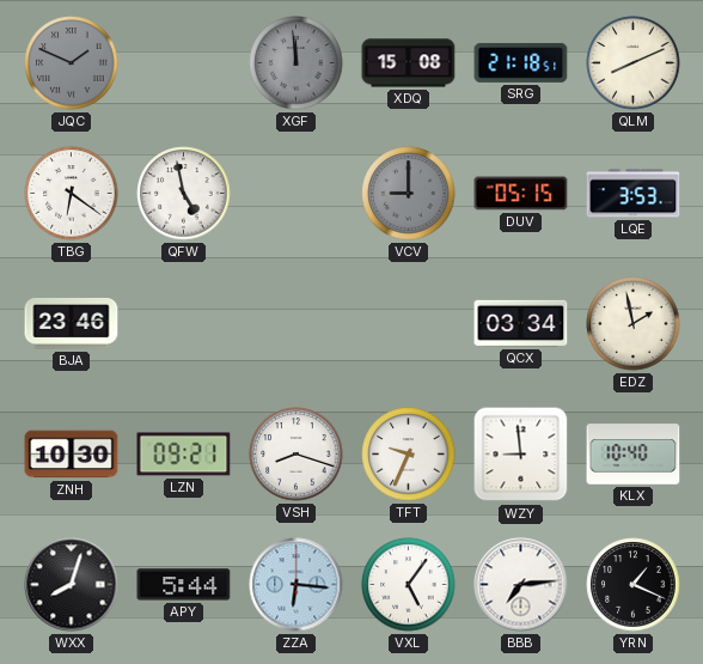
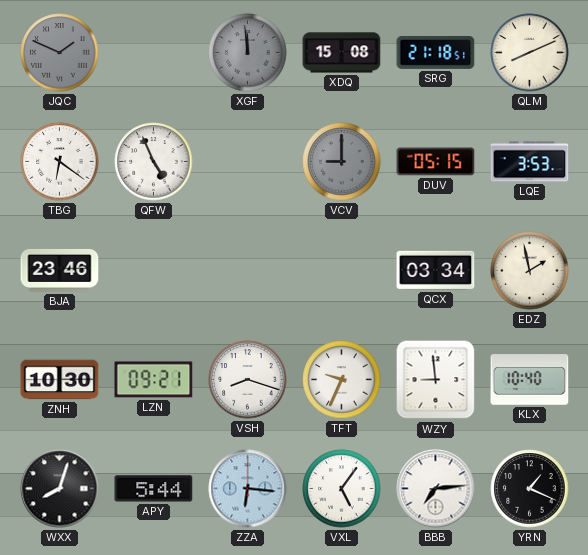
QFW: 4:58 -> 4:56 (154, 162)
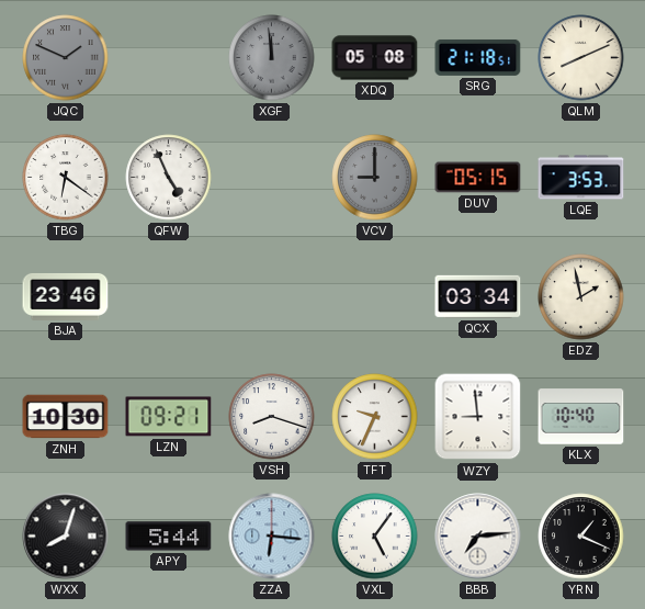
XDQ: 15:08 -> 05:08 (375, 58)
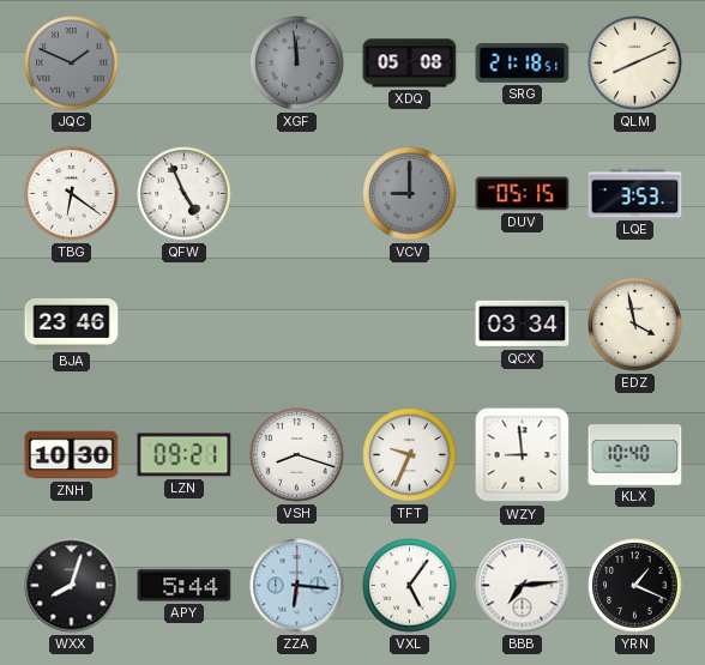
EDZ: 1:58 -> 3:58 (635, 325)
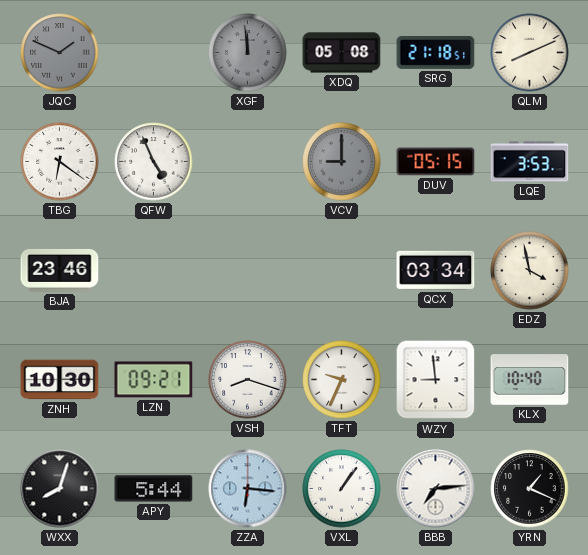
VXL: 5:06 -> 1:06 (342, 489)
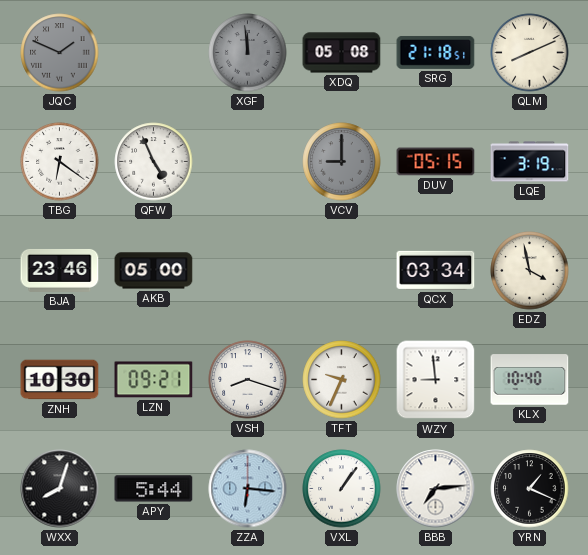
LQE: 3:53 -> 3:19 (530, 162)
AKB: none -> 05:00 (154, 271)
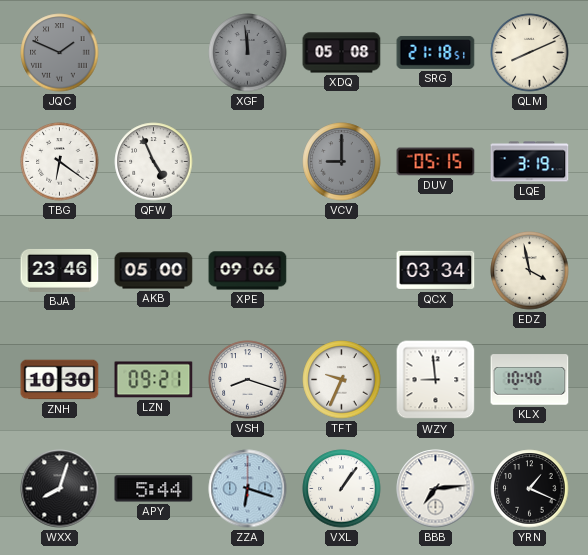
XPE: none -> 09:06 (248, 271)
ZZA: 6:16 -> 6:18 (248, 489)
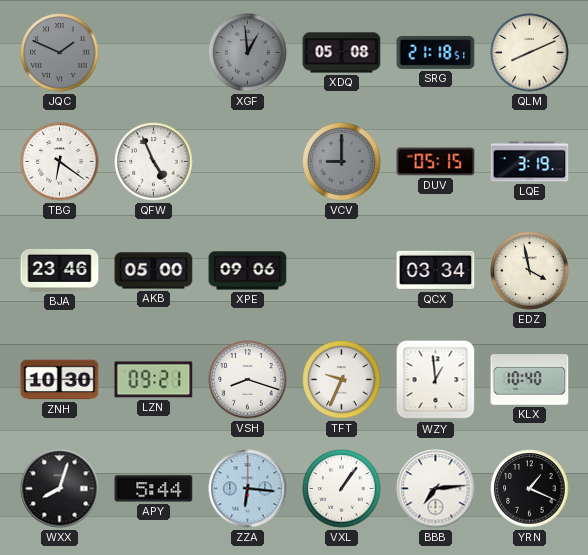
XGF: 11:59 -> 12:59 (248, 53)
WZY: 8:59 -> 12:59 (436, 380)
ZZA: 6:18 -> 6:16 (248, 489)
